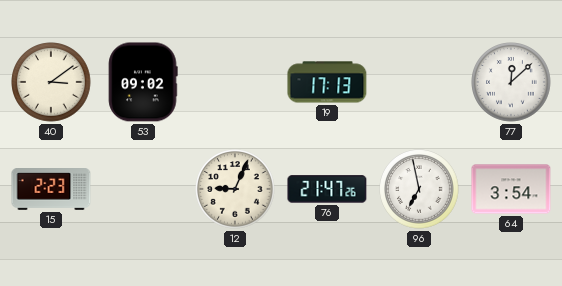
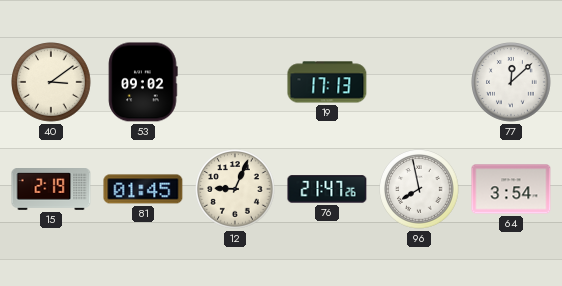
15: 2:23 -> 2:19 (51, 190)
81: none -> 01:45 (143, 189)
96: 6:58 -> 7:58 (419, 189)
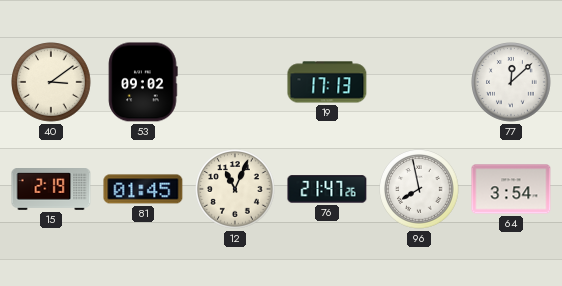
12: 9:04 -> 11:04 (235, 189)
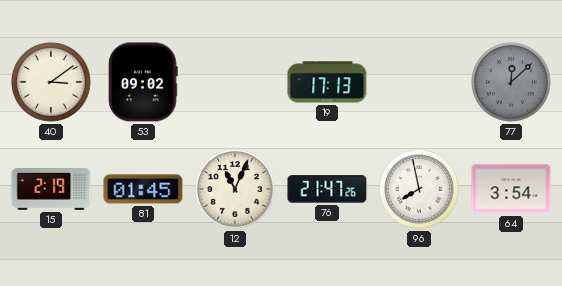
77 dial: white -> grey (511, 82)
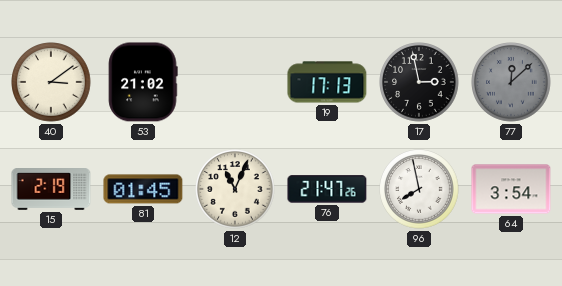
53: 09:02 -> 21:02 (143, 82)
17: none -> 2:58 (419, 82)
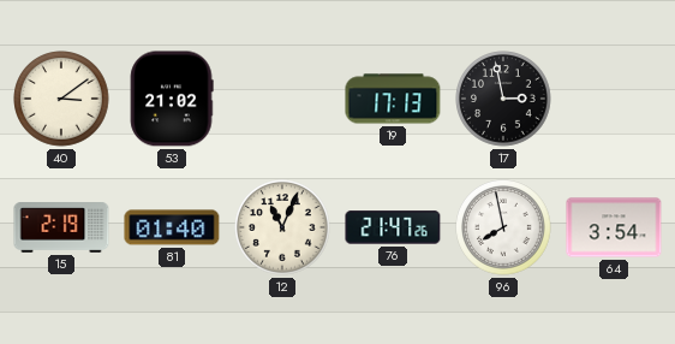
77: 12:08 -> none (511, 82)
81: 01:45 -> 01:40 (172, 227)
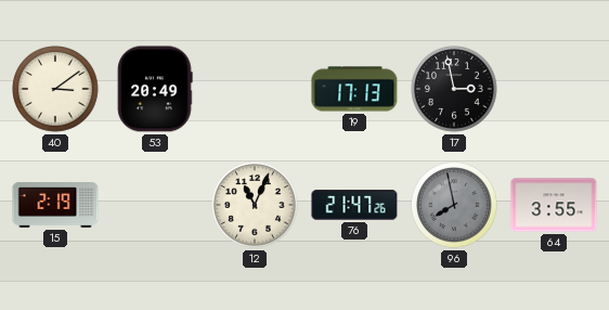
53: 21:02 -> 20:49 (155, 89)
81: 01:40 -> none (172, 227)
96 dial: white -> grey (454, 205)
64: 3:54 -> 3:55 (554, 205)
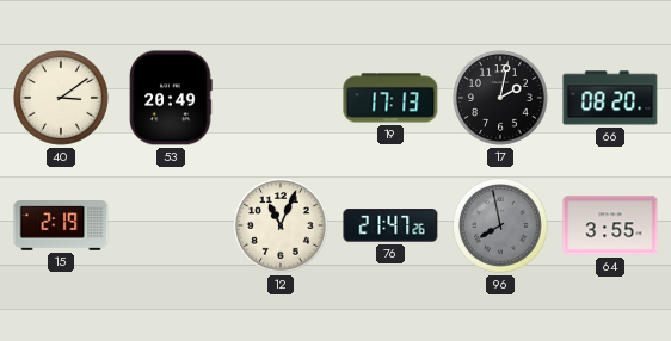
17: 2:58 -> 2:02 (500, 98)
66: none -> 08:20 (610, 98)
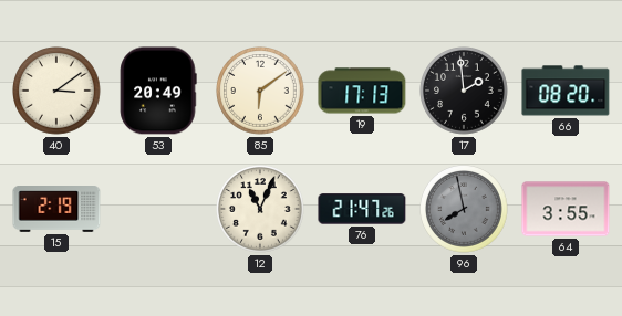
85: none -> 6:09 (260, 91)
17: 2:02 -> 1:59 (464, 91)
